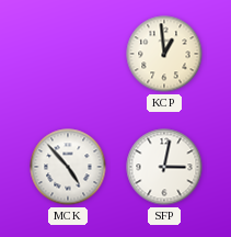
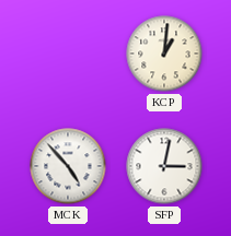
KCP: 12:59 -> 1:01 (164, 54)
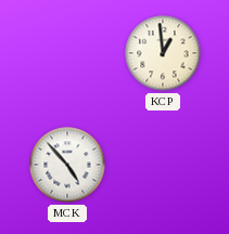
KCP: 1:01 -> 12:59 (163, 53)
SFP: 3:02 -> none (164, 166)
